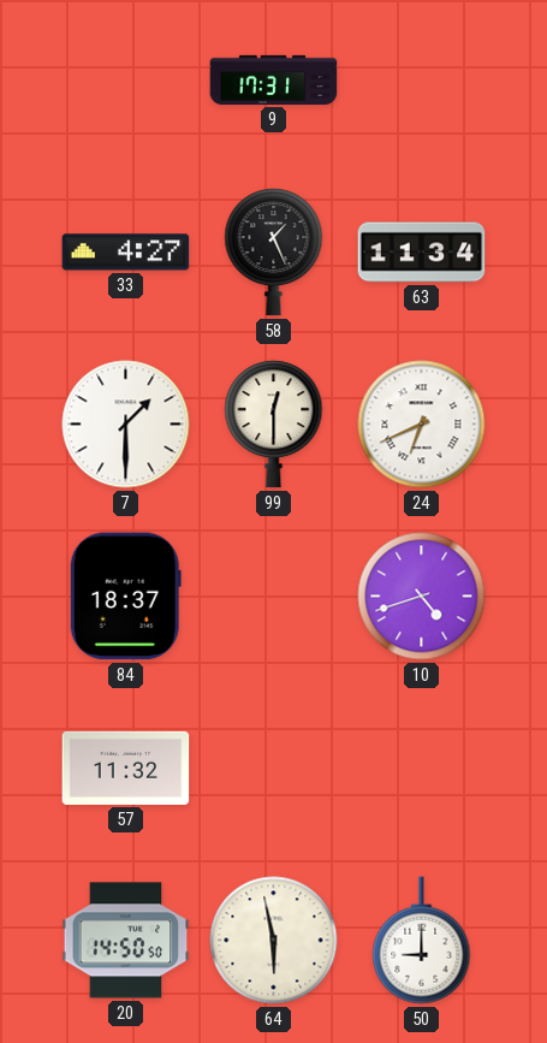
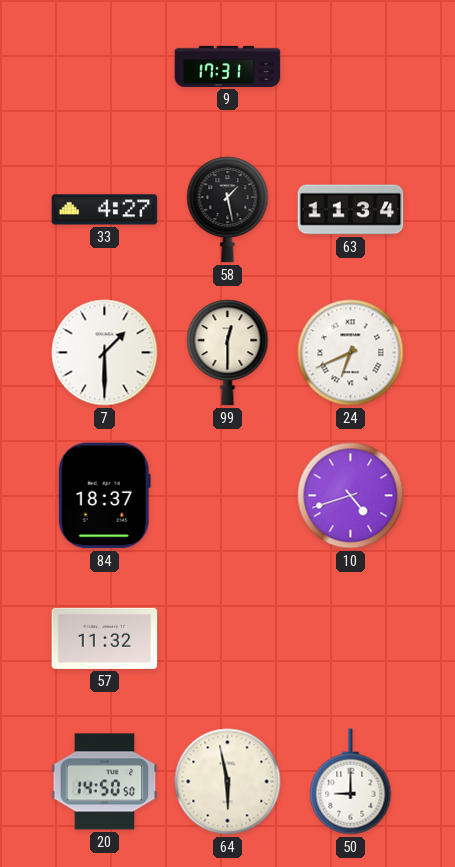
58: 1:26 -> 1:28 (228, 210)
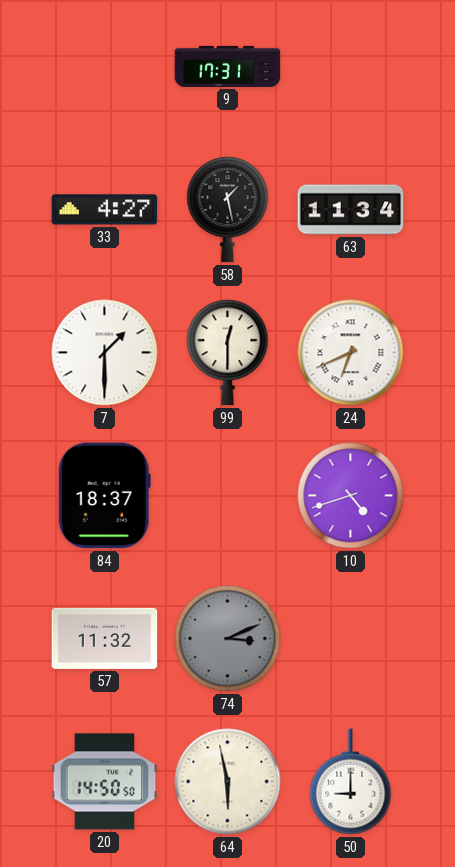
74: none -> 3:11 (228, 639)
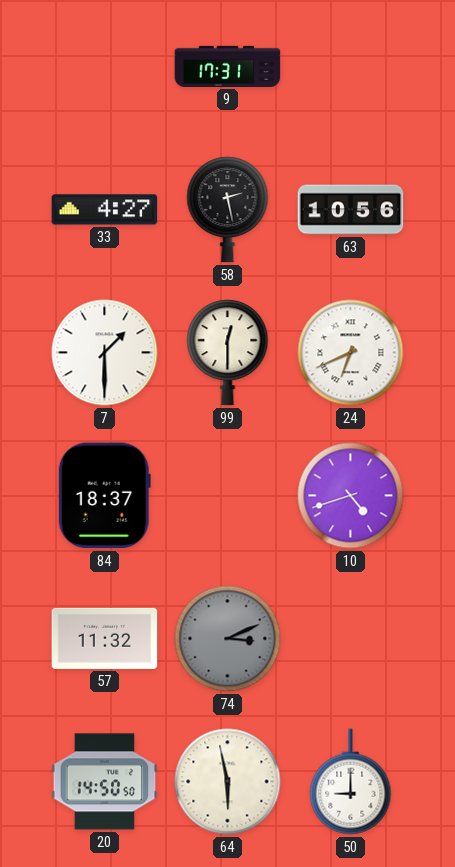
58: 1:28 -> 2:28 (228, 210)
63: 11:34 -> 10:56 (351, 210)
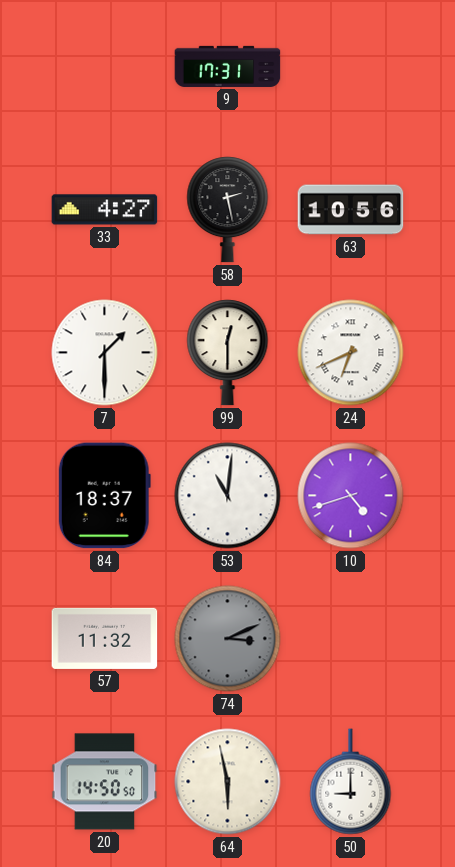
53: none -> 11:01 (228, 496)
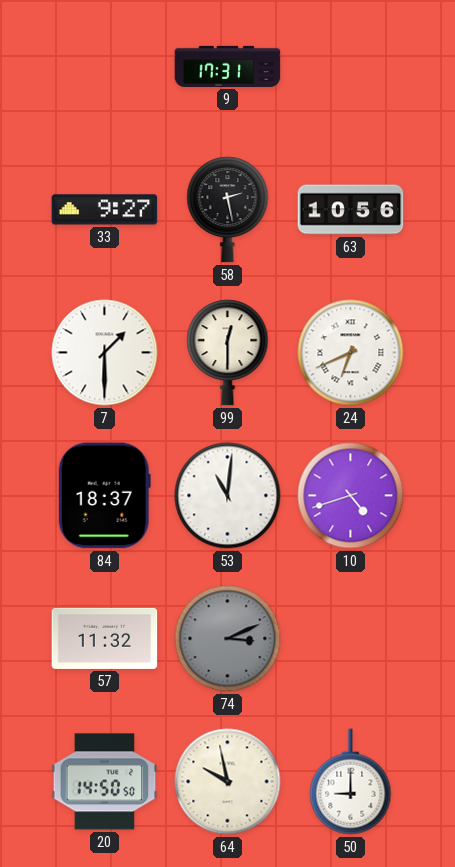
33: 4:27 -> 9:27 (105, 210)
64: 5:58 -> 9:58 (228, 782)
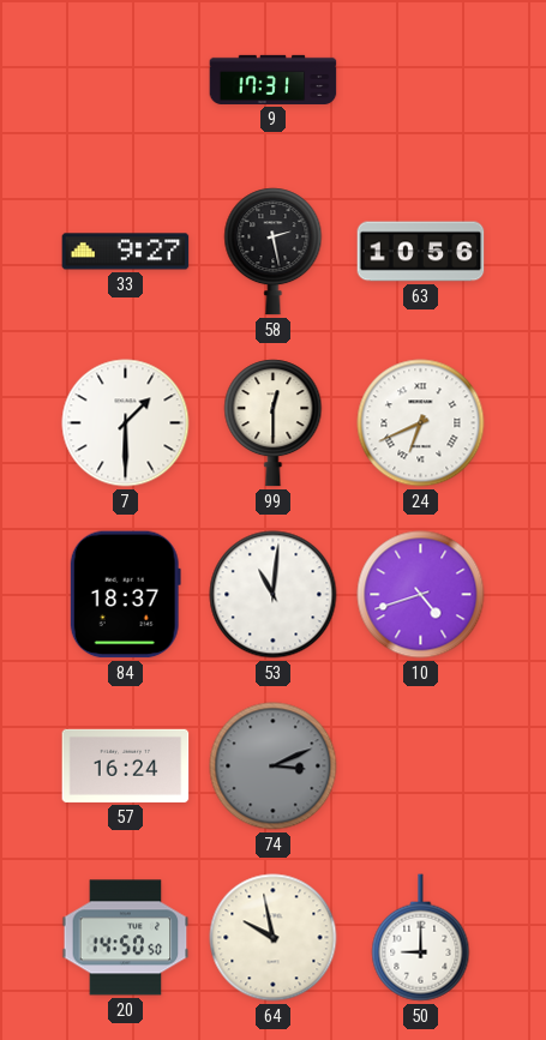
57: 11:32 -> 16:24 (126, 765)
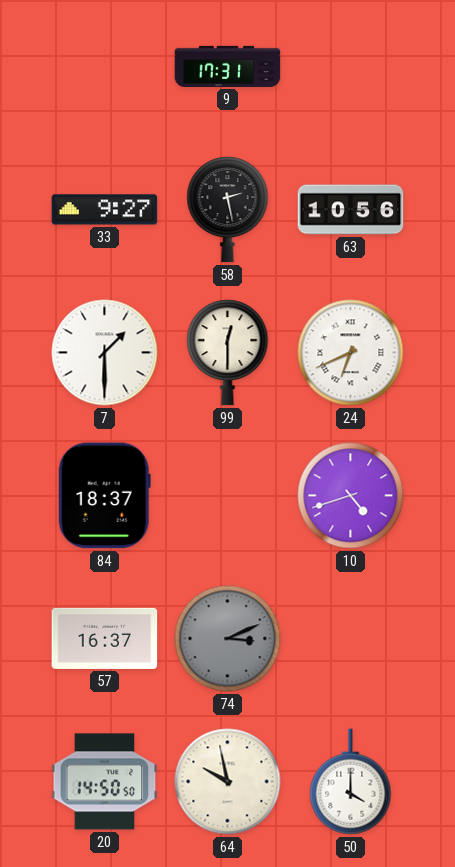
53: 11:01 -> none (274, 595)
57: 16:24 -> 16:37 (105, 638)
50: 9:00 -> 4:00 (351, 782)
